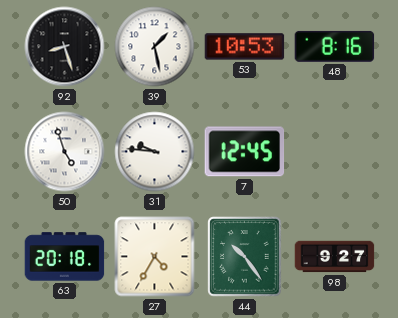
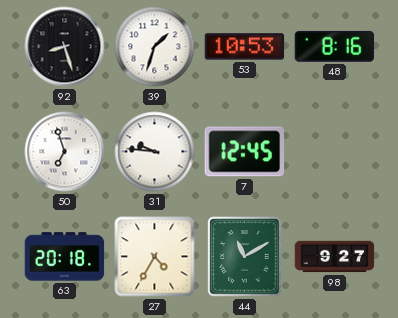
39: 1:28 -> 1:33 (155, 47)
50: 4:57 -> 6:57 (65, 152)
44: 10:24 -> 11:10 (245, 257)
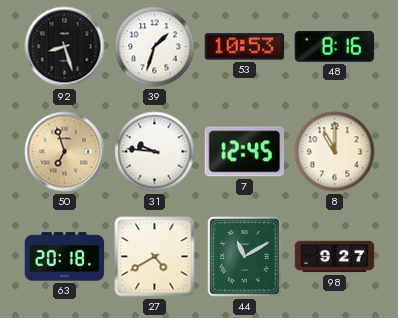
50 dial: white -> champagne (65, 152)
8: none -> 11:00 (335, 152)
27: 4:35 -> 4:40 (155, 257)
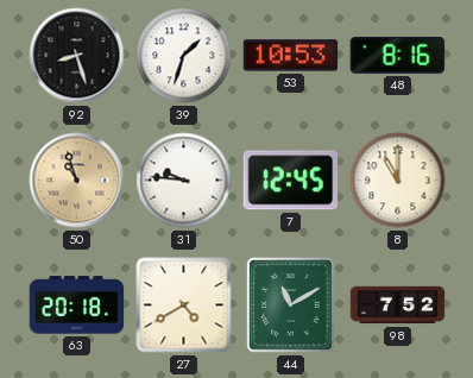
50: 6:57 -> 10:57 (77, 181)
98: 9:27 -> 7:52 (398, 305)
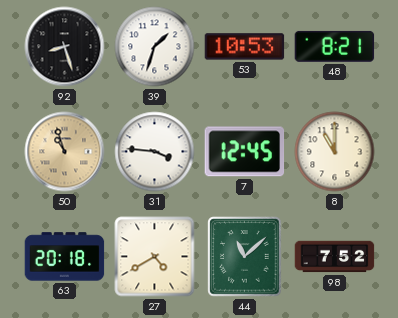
48: 8:16 -> 8:21 (335, 46)
31: 9:46 -> 3:46 (155, 152)
44: 11:10 -> 11:08 (245, 257)
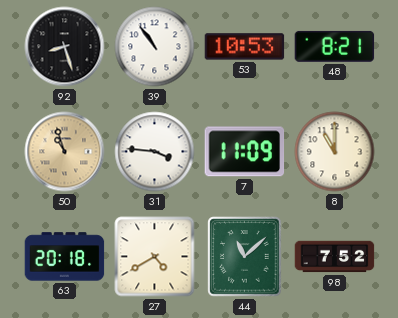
39: 1:33 -> 10:54 (155, 47)
7: 12:45 -> 11:09 (245, 152)
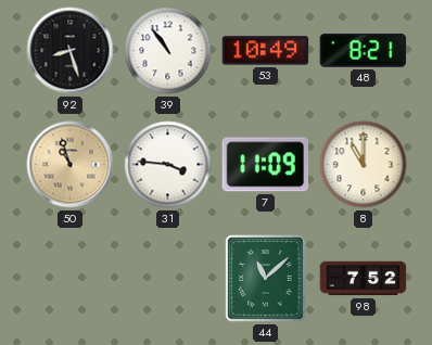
53: 10:53 -> 10:49 (266, 51)
63: 20:18 -> none (65, 257)
27: 4:40 -> none (155, 257)
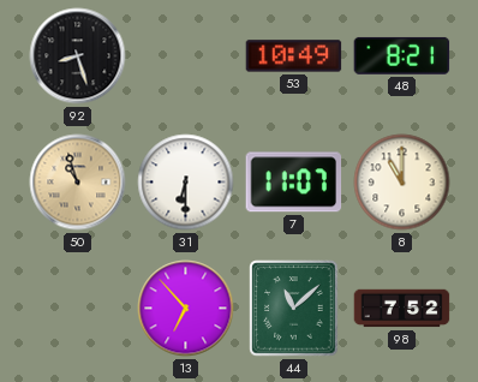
39: 10:54 -> none (168, 51)
31: 3:46 -> 6:30 (186, 183)
7: 11:09 -> 11:07 (294, 183)
13: none -> 6:53 (186, 309)
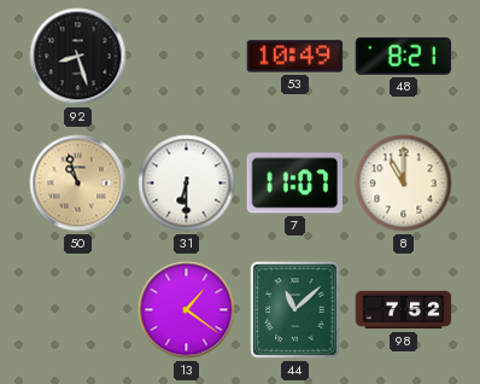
13: 6:53 -> 1:21 (187, 310)
